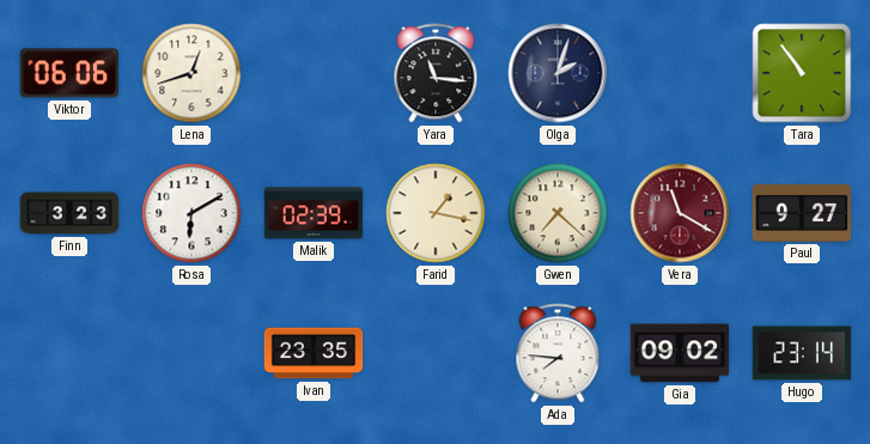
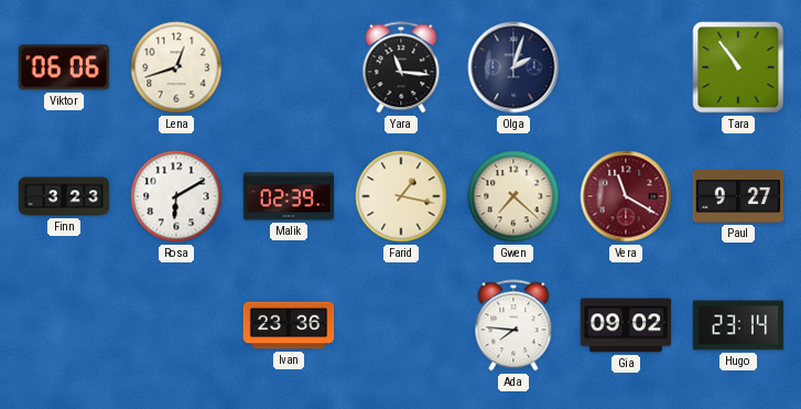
Ivan: 23:35 -> 23:36 (289, 325)
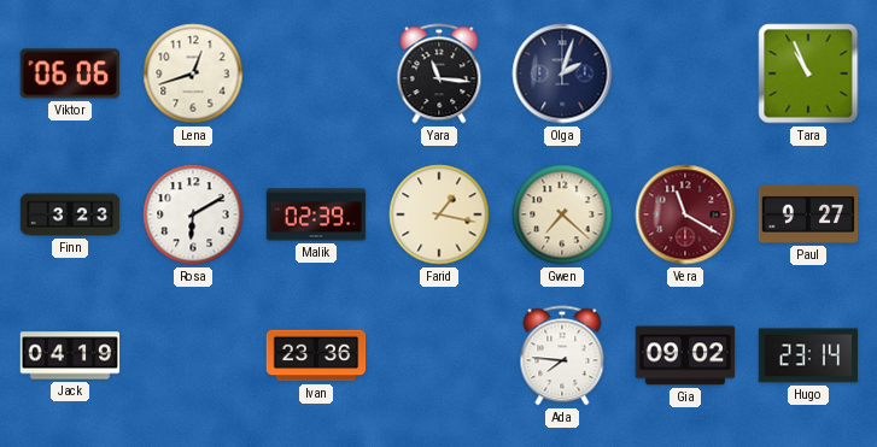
Tara: 10:54 -> 10:56 (808, 73)
Jack: none -> 04:19 (70, 355)
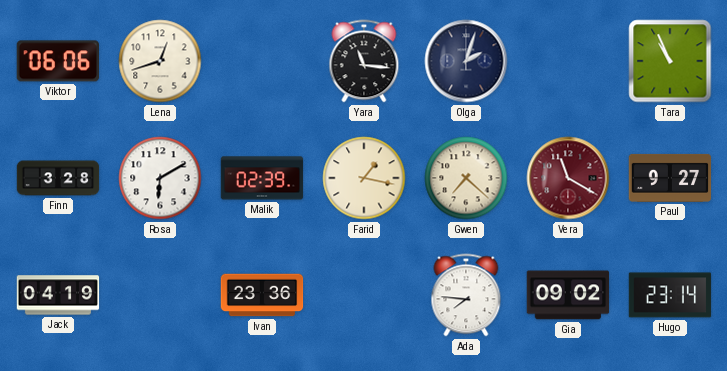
Finn: 3:23 -> 3:28 (58, 178)
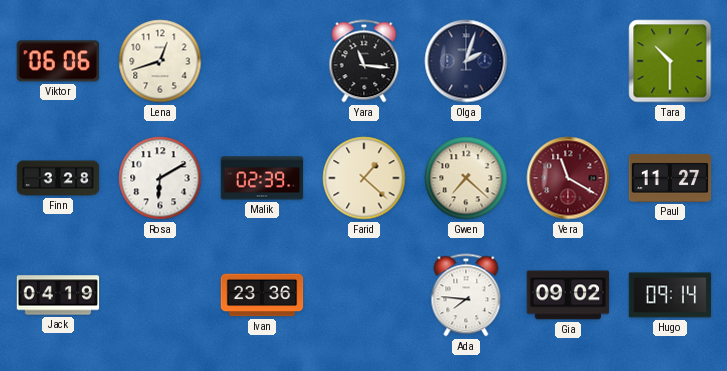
Tara: 10:56 -> 10:30 (670, 61)
Farid: 1:17 -> 1:22 (364, 178)
Paul: 9:27 -> 11:27 (670, 178)
Hugo: 23:14 -> 09:14 (670, 295)
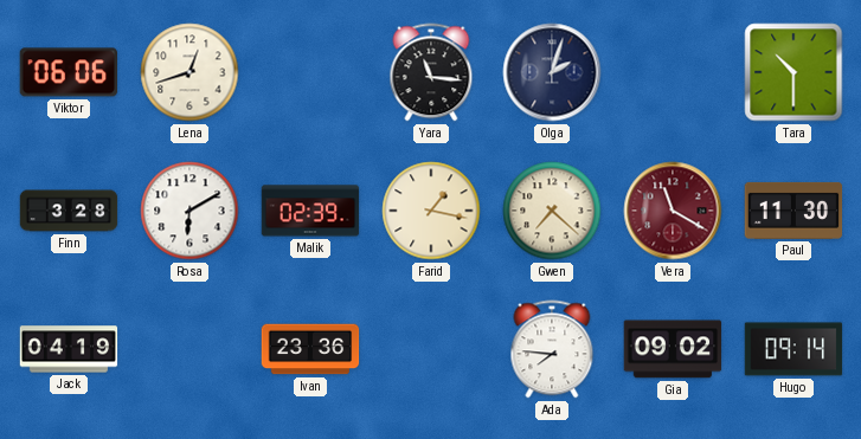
Farid: 1:22 -> 1:17 (431, 211)
Paul: 11:27 -> 11:30 (793, 211)
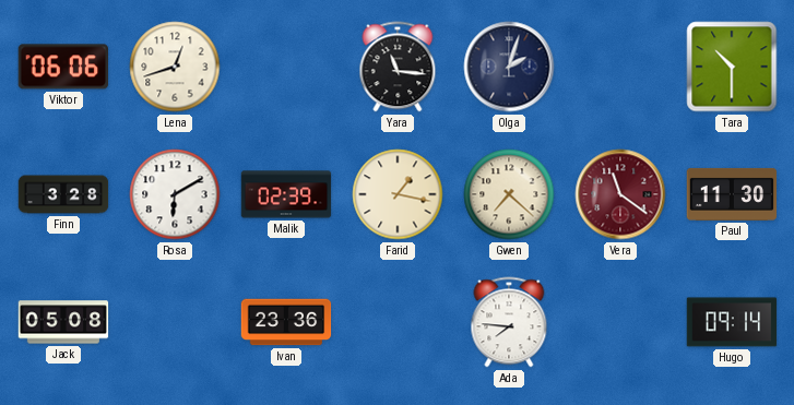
Vera: 11:20 -> 11:21 (620, 194)
Jack: 04:19 -> 05:08 (63, 322)
Gia: 09:02 -> none (673, 349)
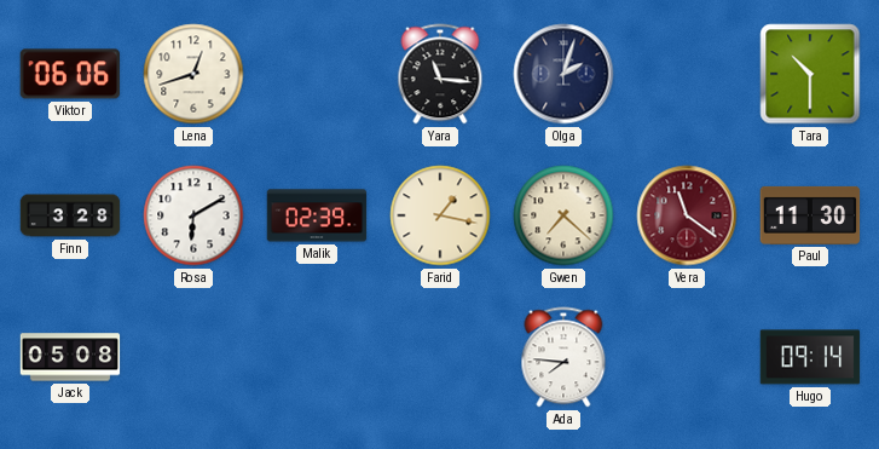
Ivan: 23:36 -> none (286, 322)
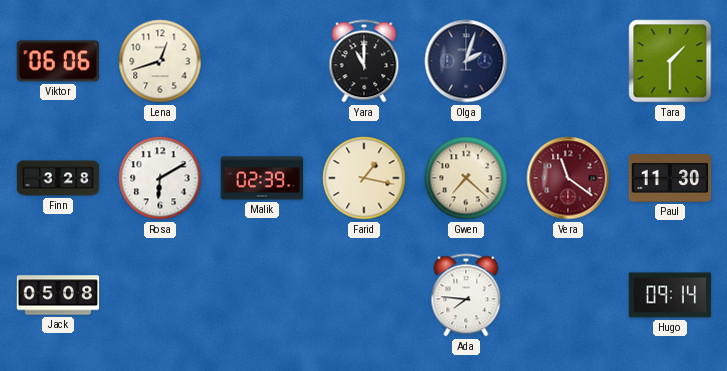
Yara: 11:16 -> 11:00 (364, 61)
Tara: 10:30 -> 1:30 (670, 61)
